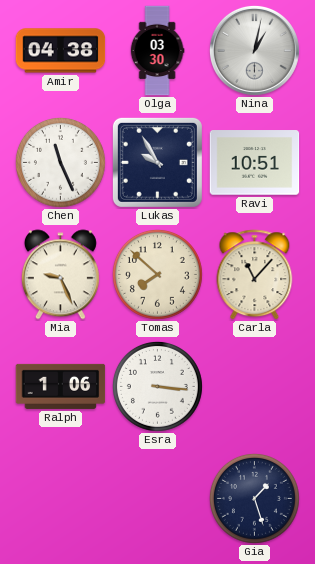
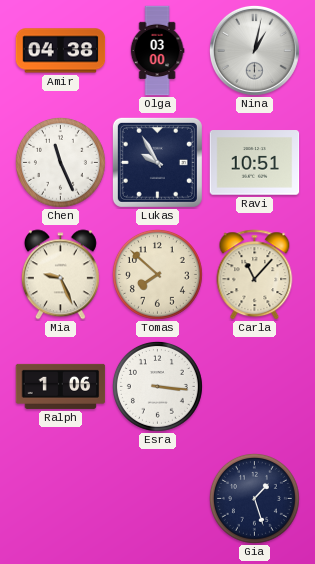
Olga: 03:30 -> 03:00 (157, 51)
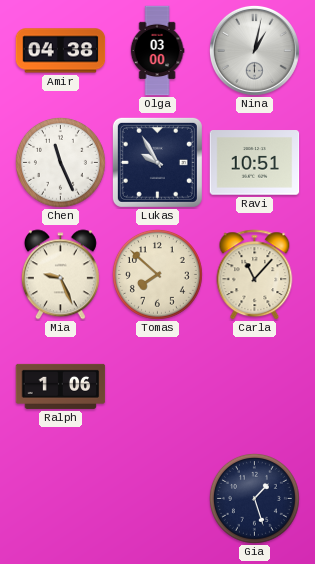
Esra: 3:16 -> none (157, 386)
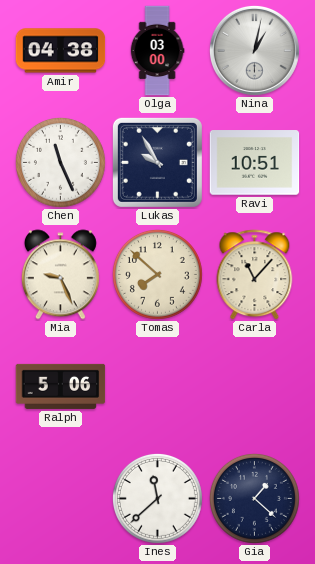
Ralph: 1:06 -> 5:06 (61, 386)
Ines: none -> 11:38 (157, 498)
Gia: 1:27 -> 1:22 (254, 498)
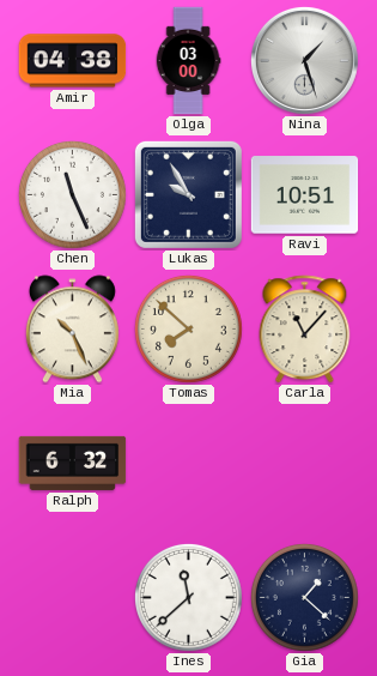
Nina: 1:02 -> 1:27 (304, 60)
Mia: 9:26 -> 10:26 (72, 330)
Ralph: 5:06 -> 6:32 (73, 463)
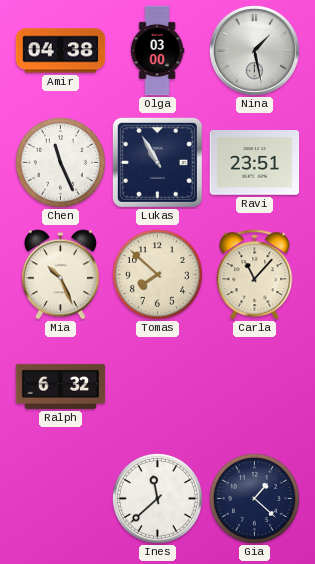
Nina: 1:27 -> 1:28 (254, 50)
Lukas: 9:55 -> 10:55 (157, 162)
Ravi: 10:51 -> 23:51 (255, 163)
